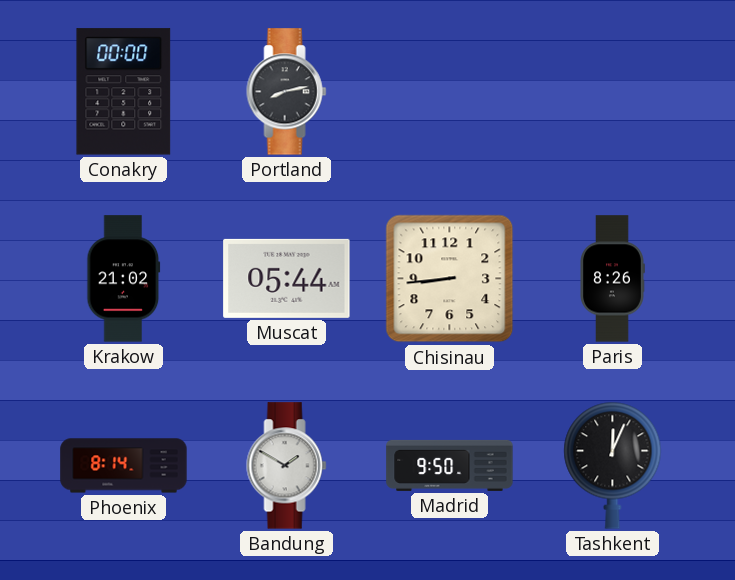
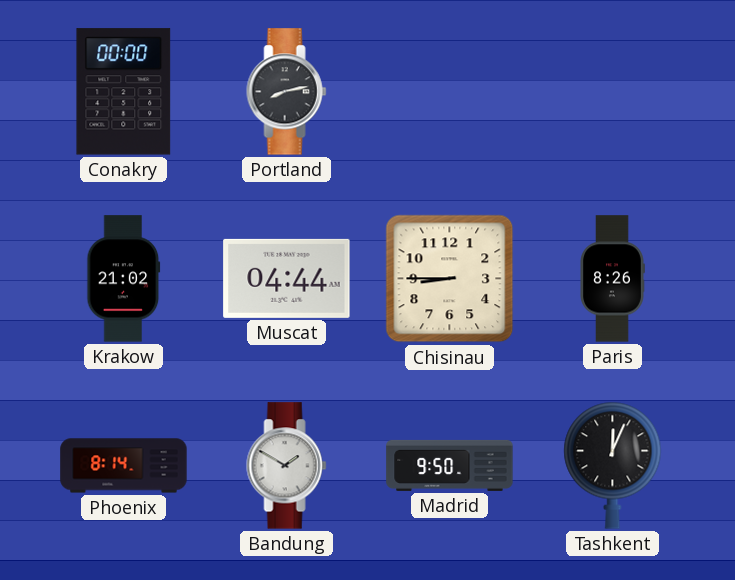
Muscat: 05:44 -> 04:44 (287, 278)
Chisinau: 8:44 -> 8:45 (450, 279)
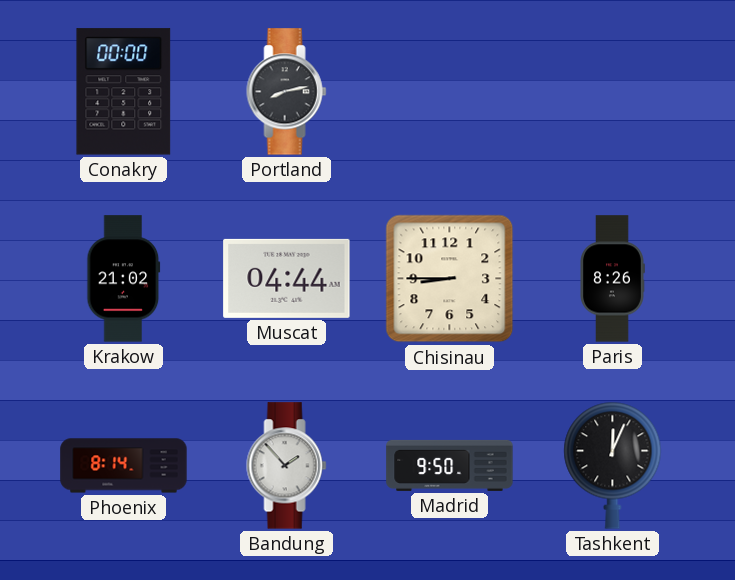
Bandung: 1:50 -> 1:53 (287, 466)
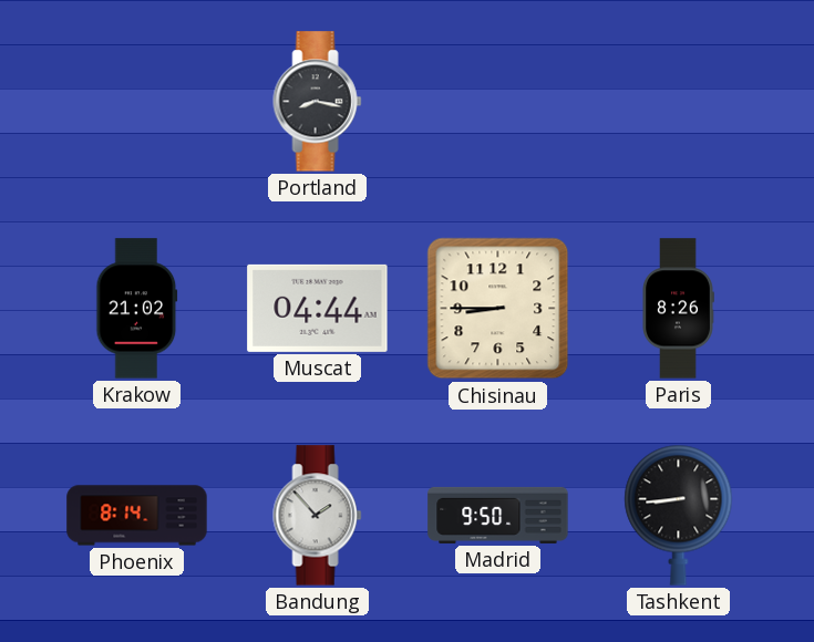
Conakry: 00:00 -> none (124, 92)
Portland: 8:13 -> 8:17 (318, 102)
Tashkent: 12:04 -> 8:44 (679, 515)
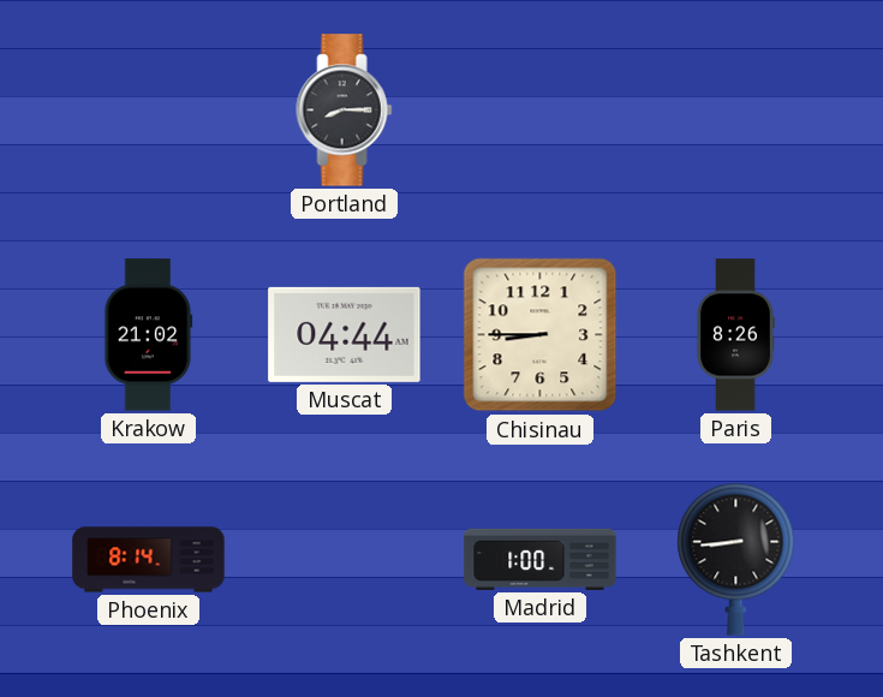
Portland: 8:17 -> 8:15 (345, 111)
Bandung: 1:53 -> none (318, 516)
Madrid: 9:50 -> 1:00 (541, 559)
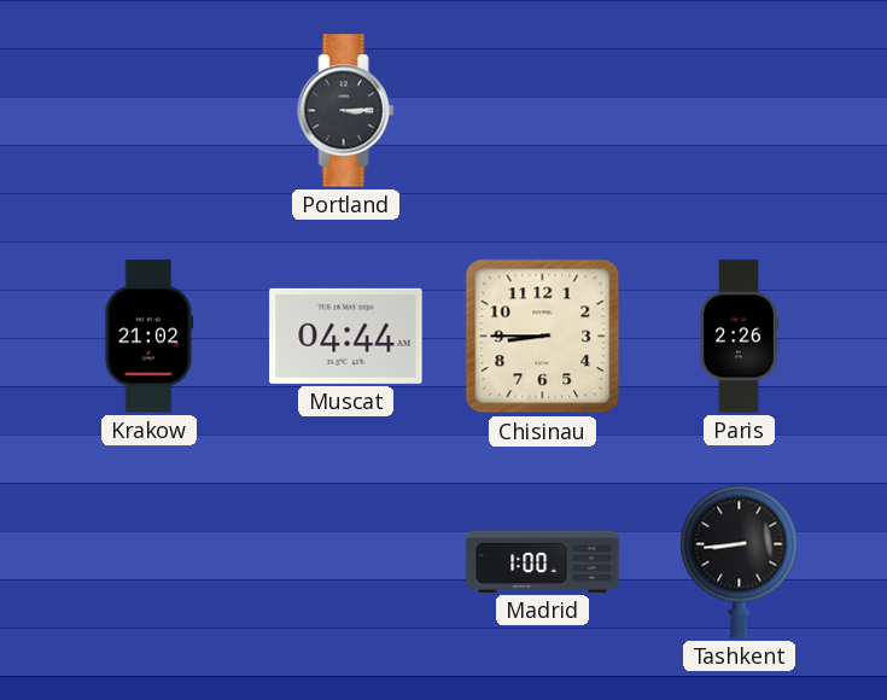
Portland: 8:15 -> 3:15 (346, 111)
Paris: 8:26 -> 2:26 (739, 337)
Phoenix: 8:14 -> none (149, 560)
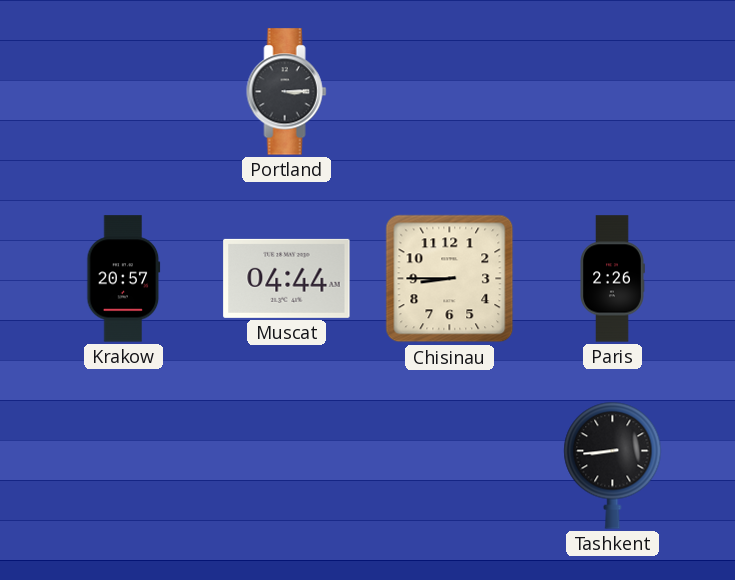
Krakow: 21:02 -> 20:57 (124, 279)
Madrid: 1:00 -> none (543, 561)
